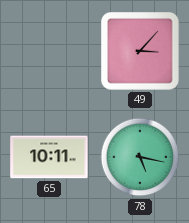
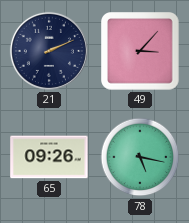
21: none -> 2:11 (49, 51)
65: 10:11 -> 09:26 (49, 157)
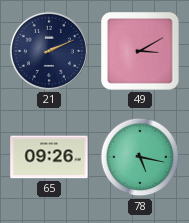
49: 3:07 -> 3:10 (141, 52)
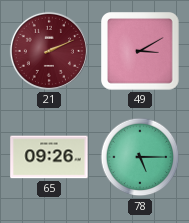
21 dial: navy -> burgundy (49, 51)
78: 5:17 -> 5:15 (140, 157)
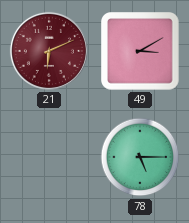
21: 2:11 -> 6:11 (49, 51)
65: 09:26 -> none (49, 157)
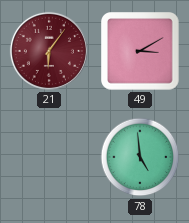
21: 6:11 -> 6:06 (49, 51)
78: 5:15 -> 4:59 (140, 157)
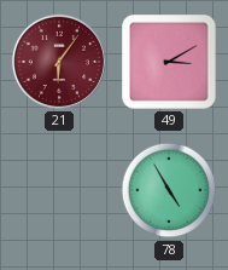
78: 4:59 -> 4:55 (169, 190)
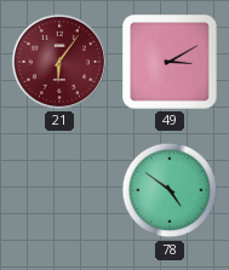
78: 4:55 -> 4:51 (170, 190)
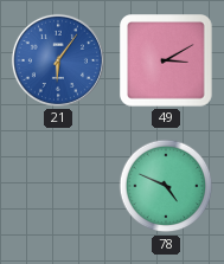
21 dial: burgundy -> blue (58, 60)
78: 4:51 -> 4:49 (166, 186)
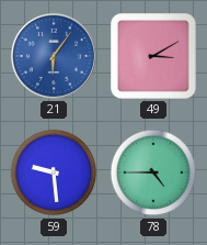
59: none -> 9:29 (54, 172)
78: 4:49 -> 4:45 (153, 172)
